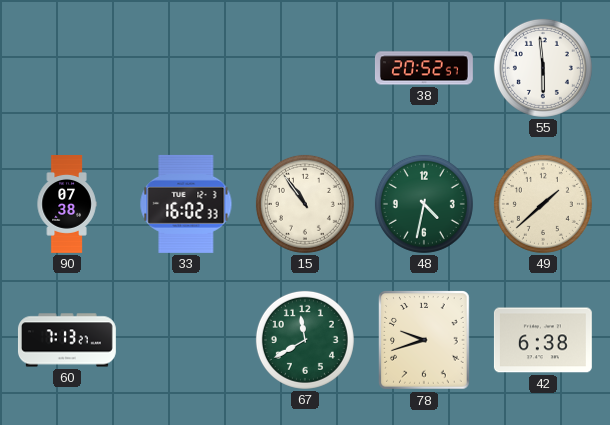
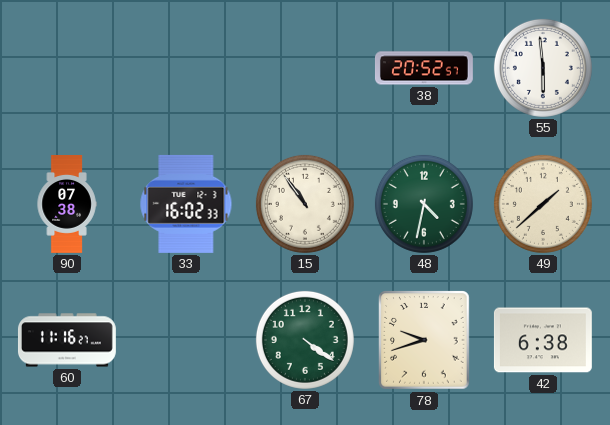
60: 7:13 -> 11:16 (67, 340)
67: 11:40 -> 4:21 (305, 340)
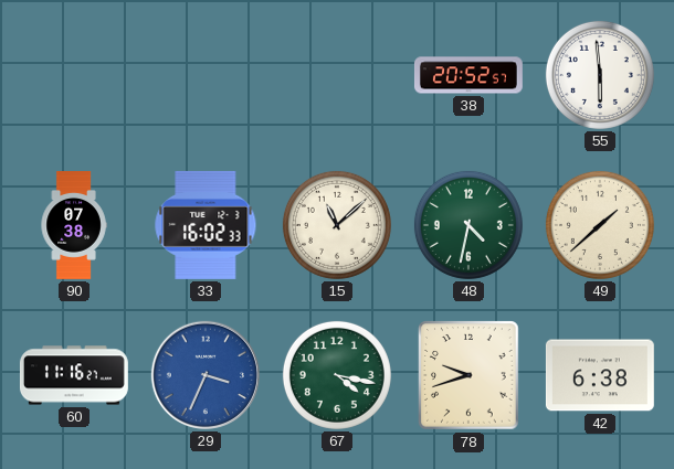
15: 10:54 -> 11:08 (337, 225)
29: none -> 3:34 (206, 375)
67: 4:21 -> 4:17 (337, 375)
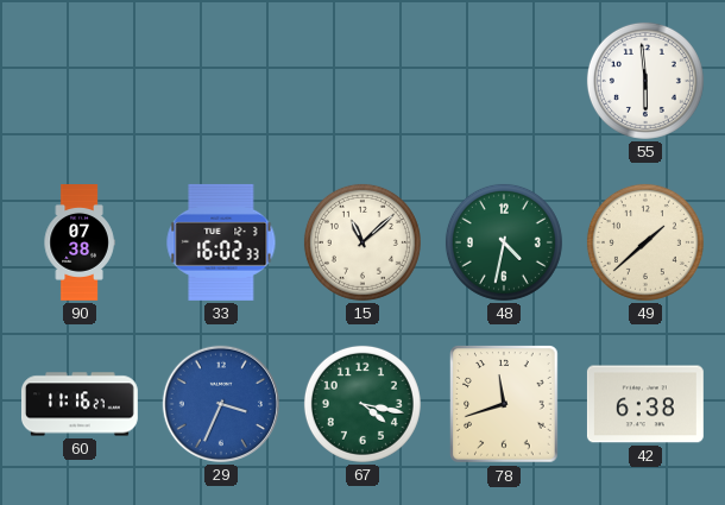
38: 20:52 -> none (468, 75)
78: 9:42 -> 11:42 (504, 404)
